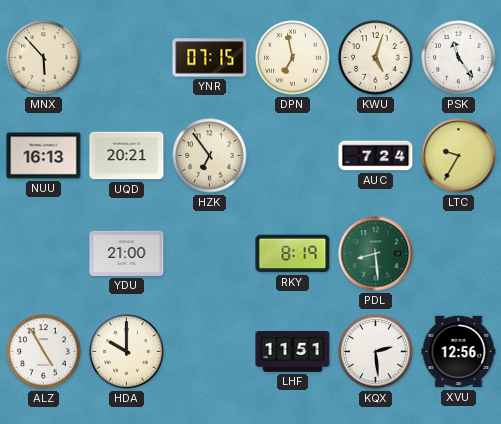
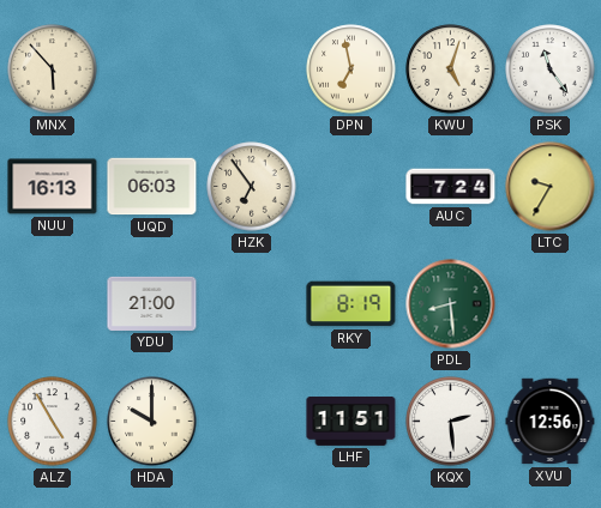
YNR: 07:15 -> none (210, 58)
UQD: 20:21 -> 06:03 (152, 187)
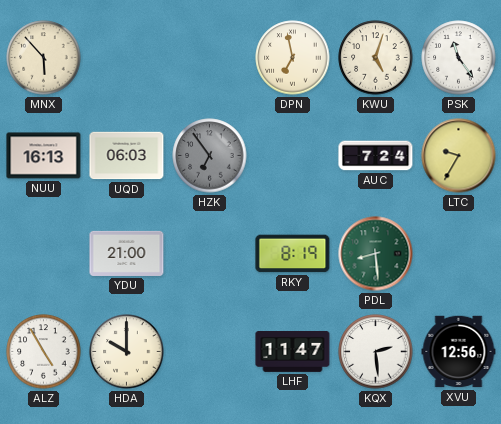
HZK dial: cream -> grey (210, 156)
LHF: 11:51 -> 11:47 (293, 352)
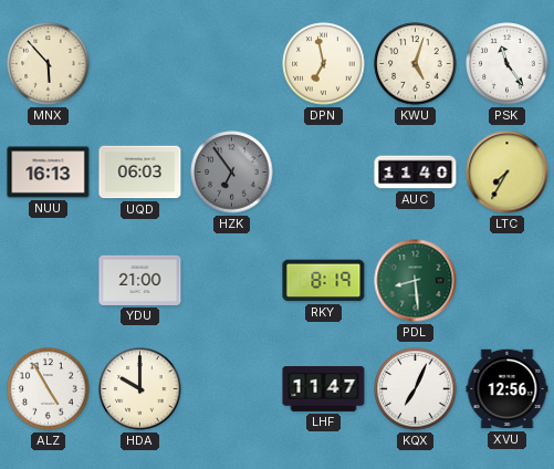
AUC: 7:24 -> 11:40 (416, 173)
LTC: 9:35 -> 7:35 (508, 173)
KQX: 2:29 -> 7:04 (416, 389)
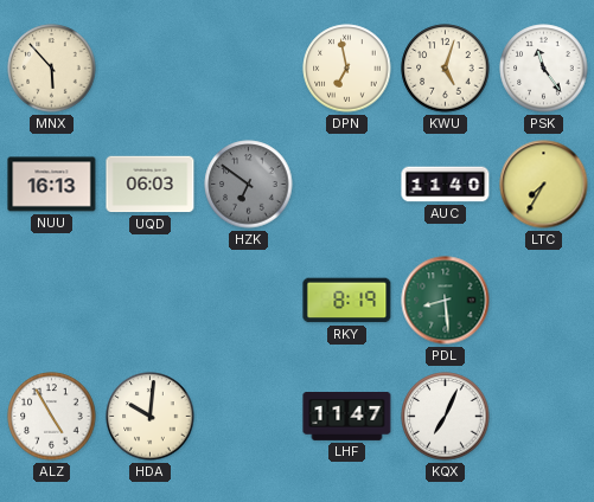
HZK: 6:54 -> 6:51 (249, 185)
YDU: 21:00 -> none (140, 280)
HDA: 10:00 -> 10:01 (151, 417)
XVU: 12:56 -> none (508, 389)
